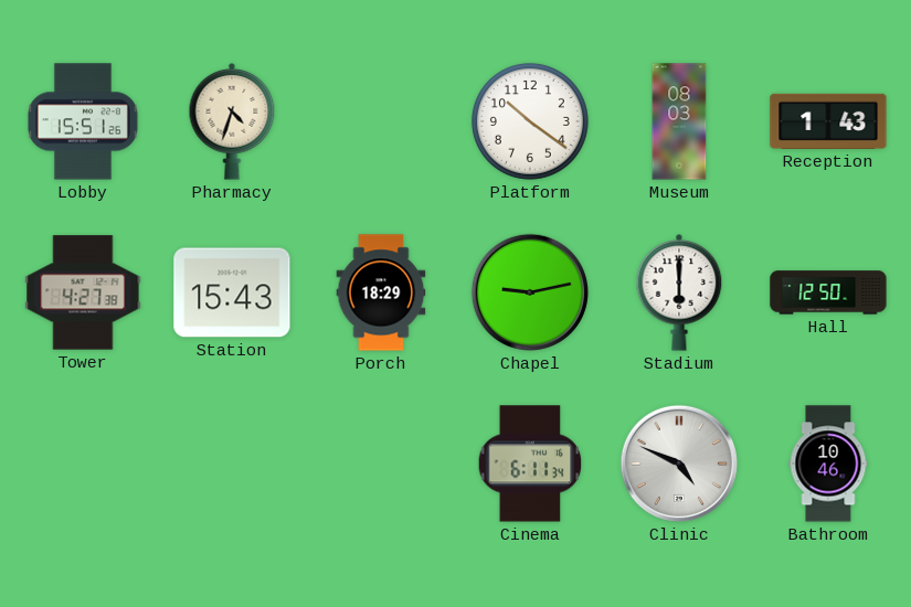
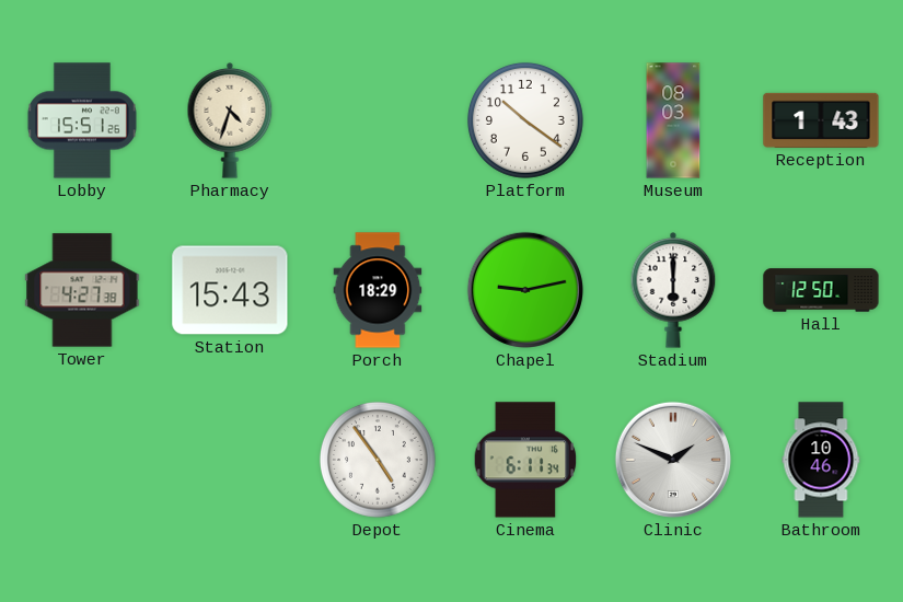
Depot: none -> 4:54 (378, 460)
Clinic: 4:49 -> 1:49 (673, 460)
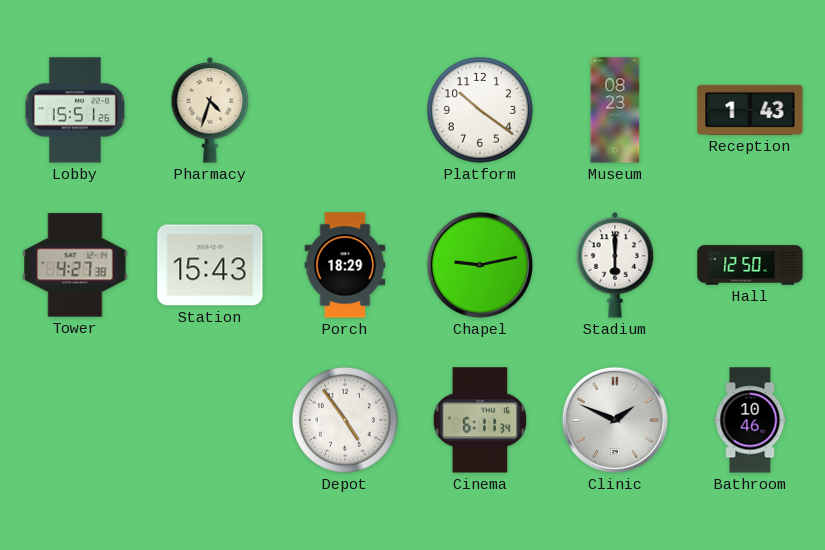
Museum: 08:03 -> 08:23 (615, 110)
